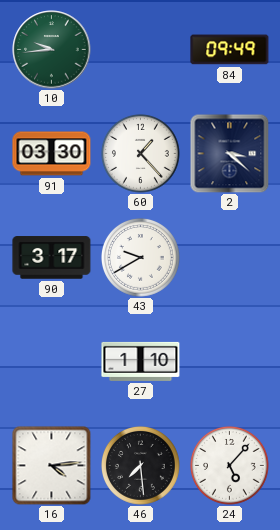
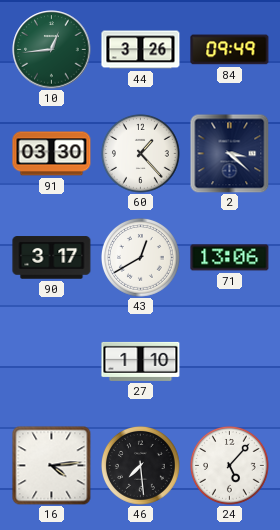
10: 9:44 -> 12:44 (52, 50)
44: none -> 3:26 (141, 50)
43: 9:40 -> 12:40 (141, 258)
71: none -> 13:06 (230, 258)
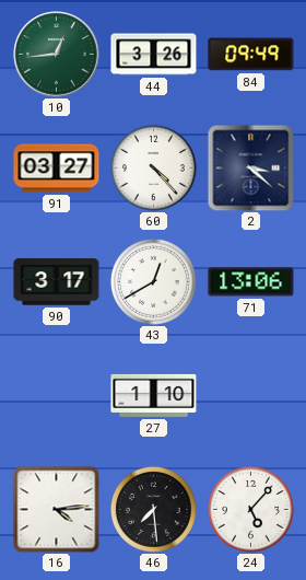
91: 03:30 -> 03:27 (57, 169)
60: 1:23 -> 4:23 (154, 169)
